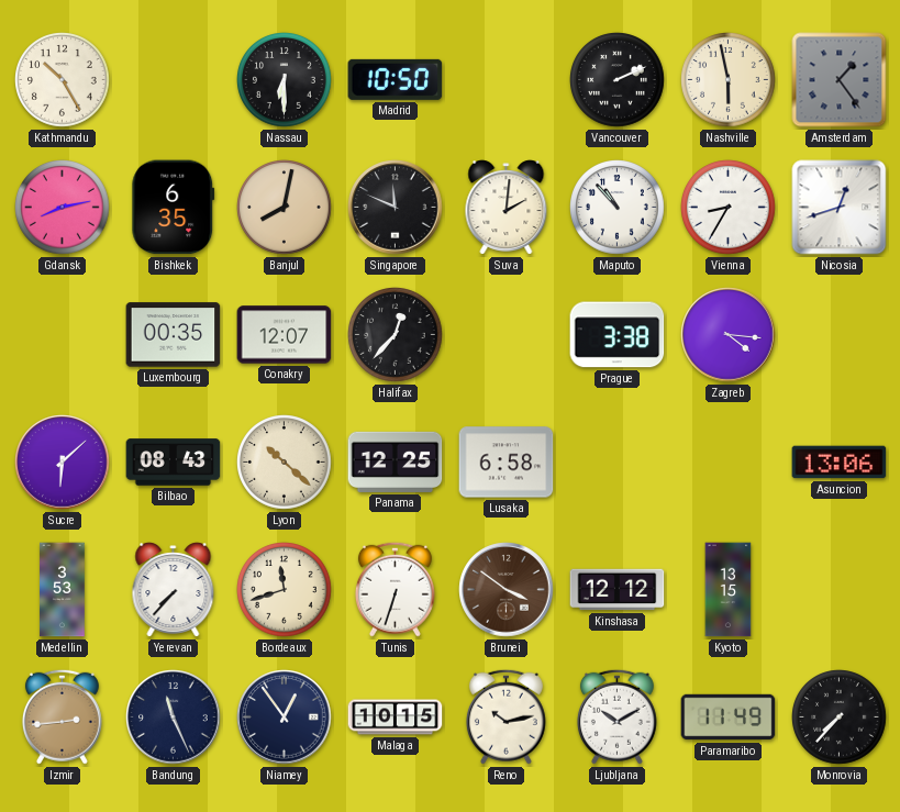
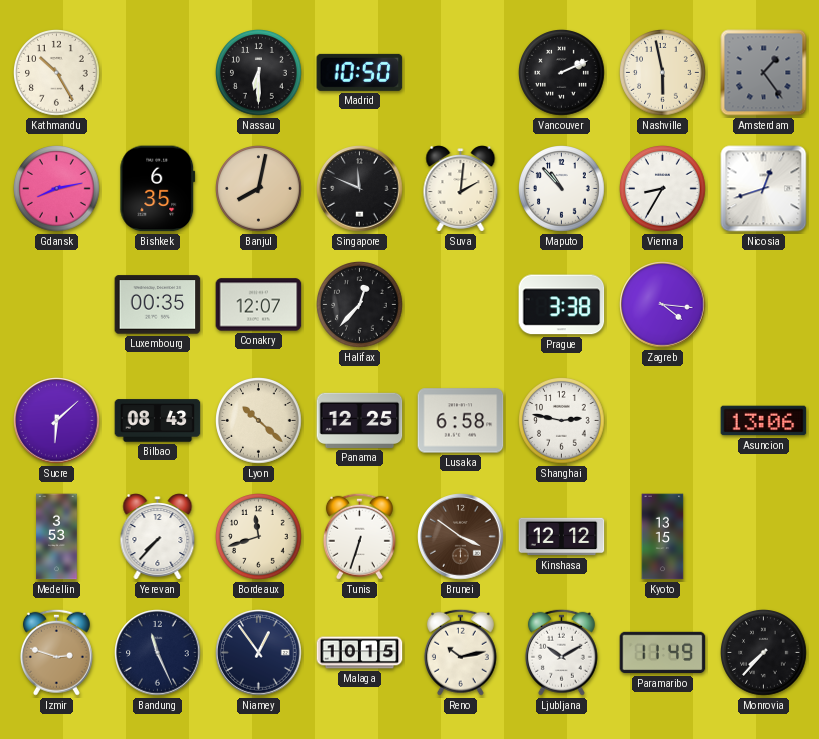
Shanghai: none -> 2:47 (562, 421)
Izmir: 2:44 -> 2:48 (56, 652)
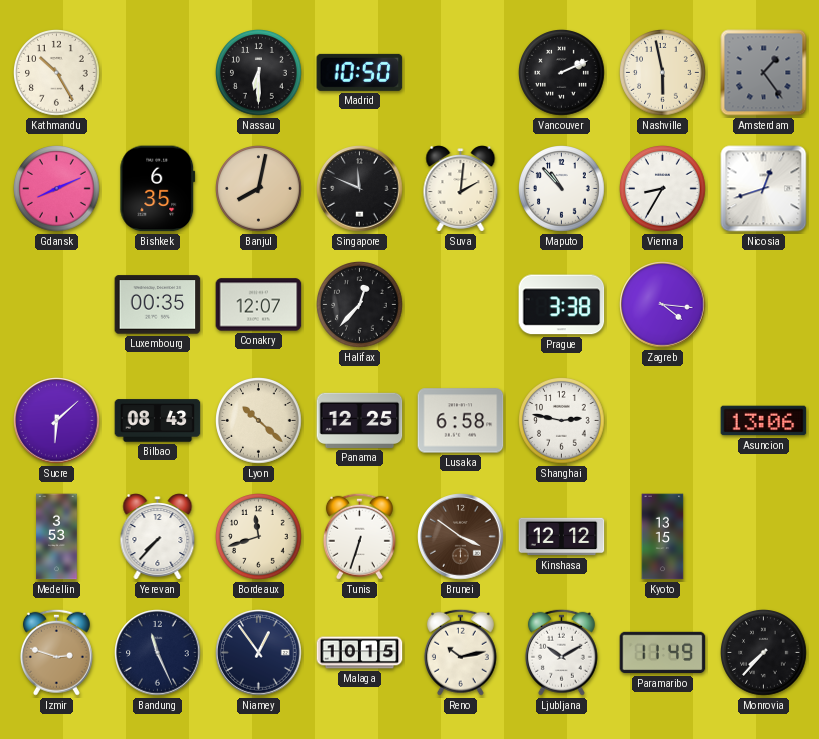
Gdansk: 8:13 -> 8:11 (57, 189)
